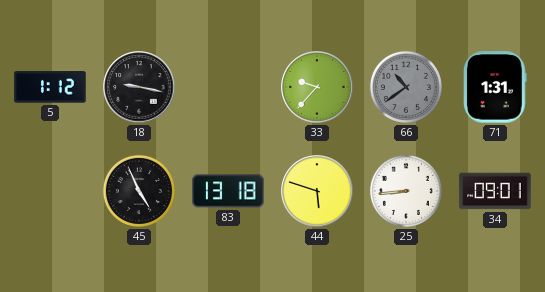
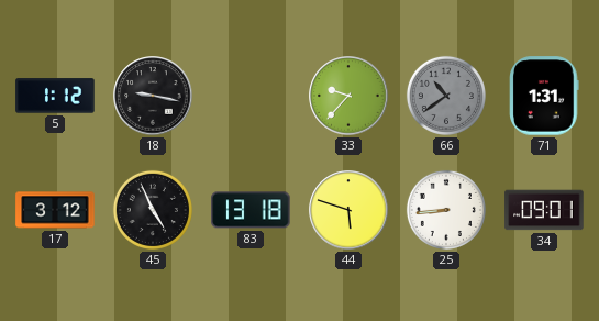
17: none -> 3:12 (55, 210)
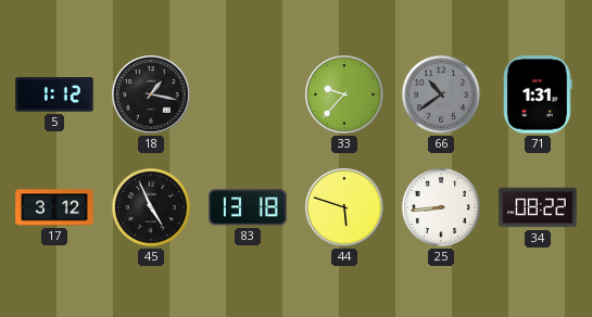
18: 9:17 -> 1:17 (151, 94)
34: 09:01 -> 08:22 (538, 207)
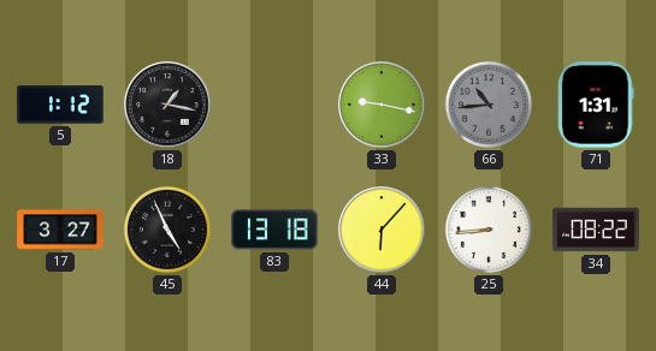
33: 9:37 -> 9:17 (382, 105)
66: 10:39 -> 10:44 (489, 105)
17: 3:12 -> 3:27 (60, 230)
44: 5:48 -> 6:07 (382, 230)
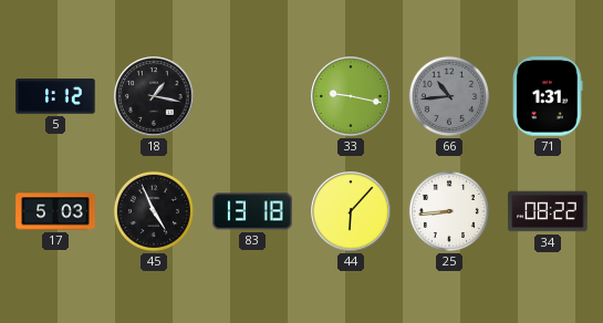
17: 3:27 -> 5:03 (55, 211)
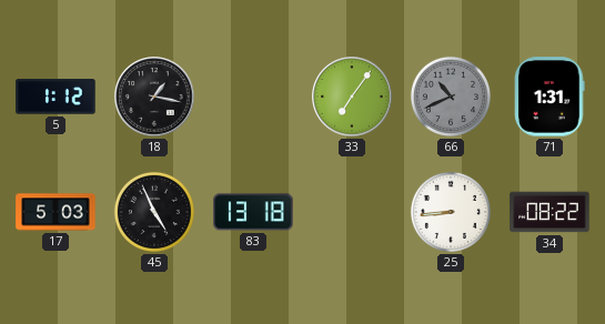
33: 9:17 -> 7:06 (352, 97)
66: 10:44 -> 10:41 (451, 97)
44: 6:07 -> none (351, 211)
